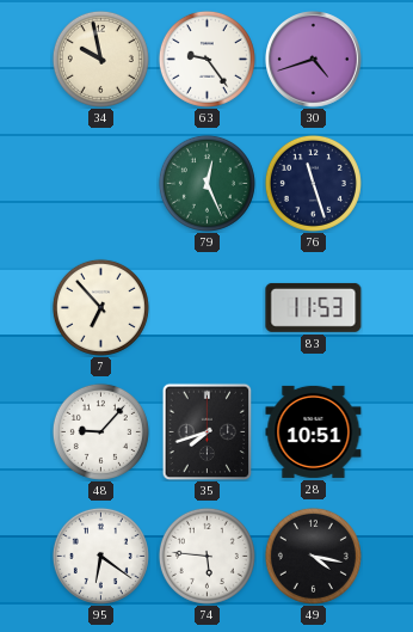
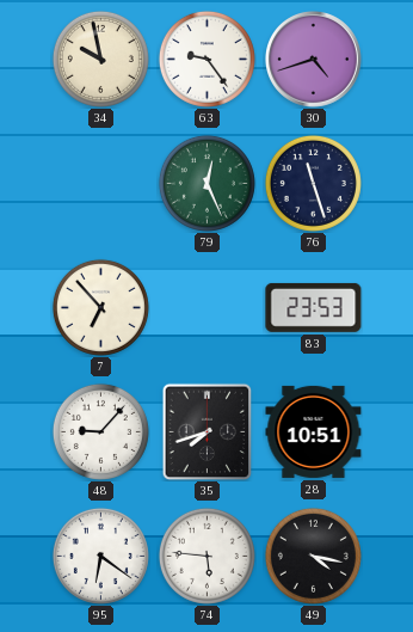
83: 11:53 -> 23:53 (314, 307)
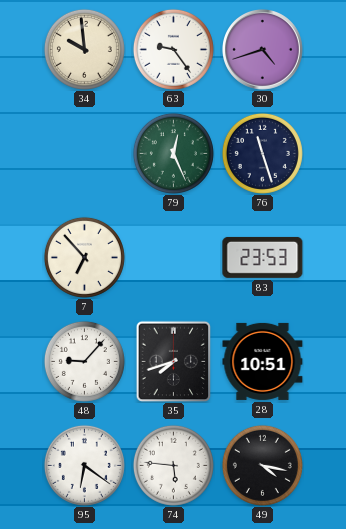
34: 9:58 -> 9:59 (84, 49)
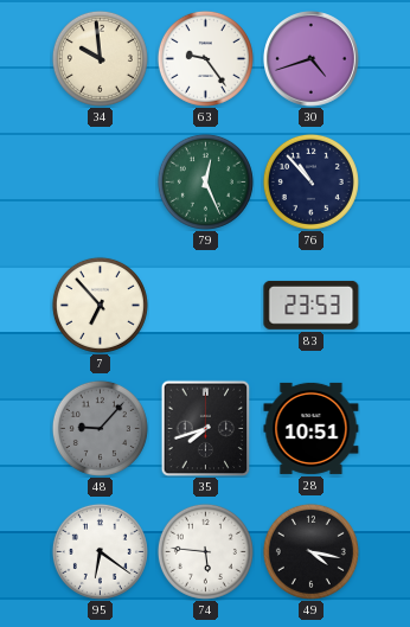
76: 11:27 -> 10:53 (310, 181)
48 dial: white -> grey (100, 428)
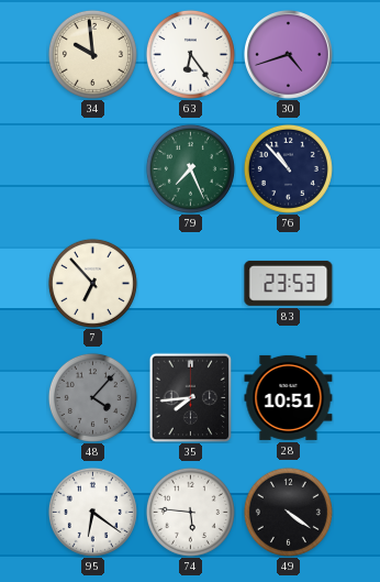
63: 9:24 -> 6:24 (190, 54)
79: 12:26 -> 7:26 (190, 168)
48: 9:07 -> 4:07 (92, 397)
35: 7:42 -> 7:44 (191, 397)
49: 4:17 -> 4:21 (288, 512)
